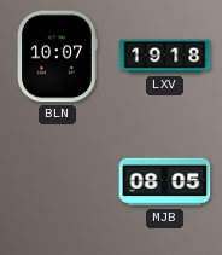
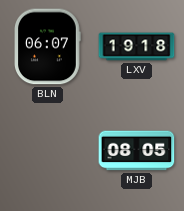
BLN: 10:07 -> 06:07 (48, 47)
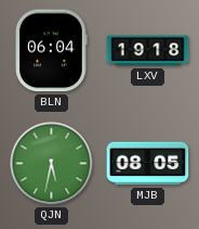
BLN: 06:07 -> 06:04 (52, 51)
QJN: none -> 5:32 (52, 164)
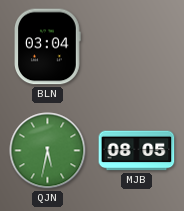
BLN: 06:04 -> 03:04 (48, 47)
LXV: 19:18 -> none (148, 51)
